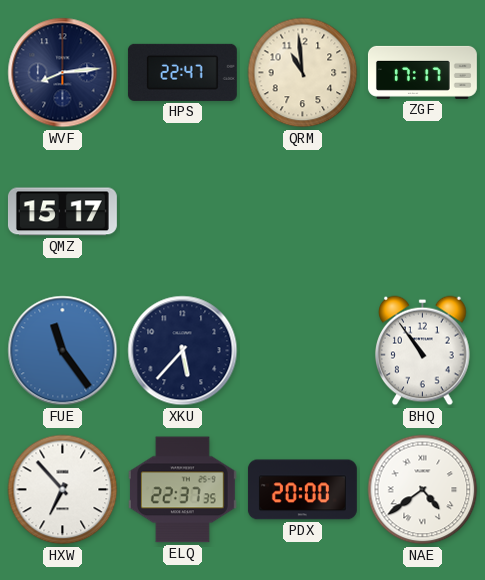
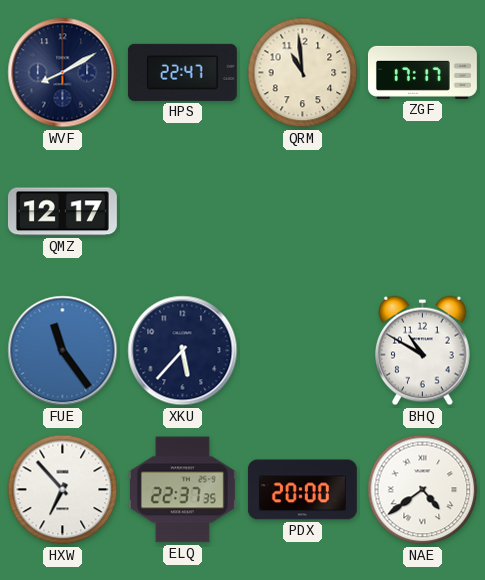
WVF: 8:14 -> 8:10 (63, 73)
QMZ: 15:17 -> 12:17 (62, 212)
BHQ: 10:54 -> 10:50 (423, 351)
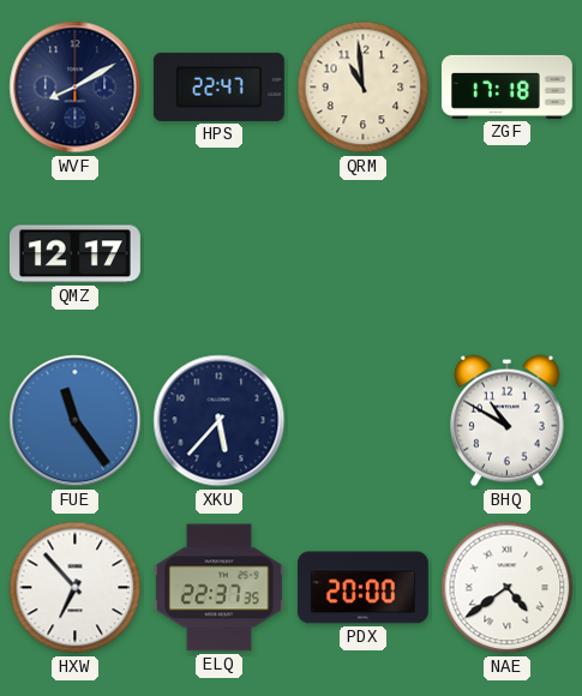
ZGF: 17:17 -> 17:18 (506, 86)
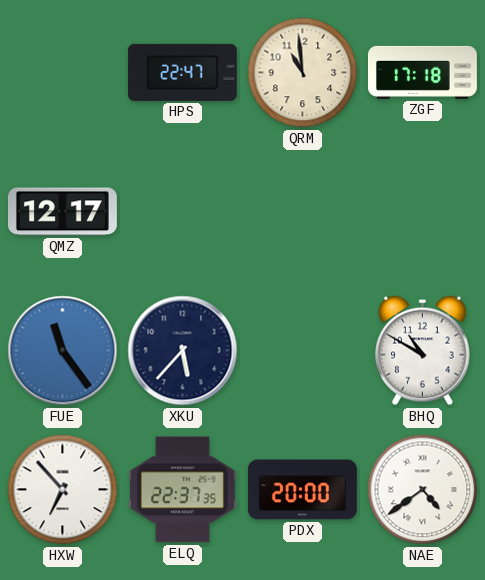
WVF: 8:10 -> none (76, 88)
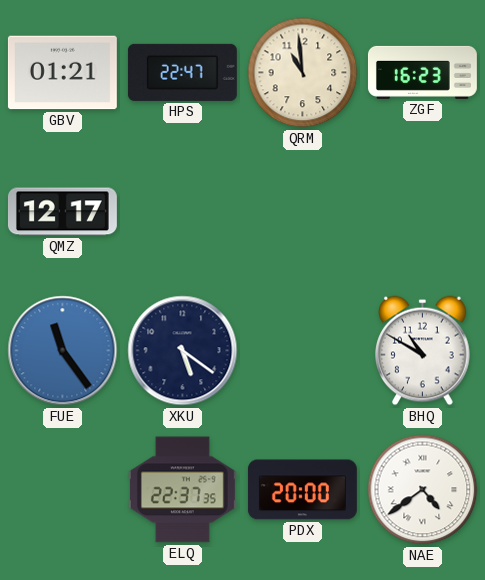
GBV: none -> 01:21 (62, 73)
ZGF: 17:18 -> 16:23 (422, 72)
XKU: 5:37 -> 5:21 (183, 351)
HXW: 6:53 -> none (63, 490)
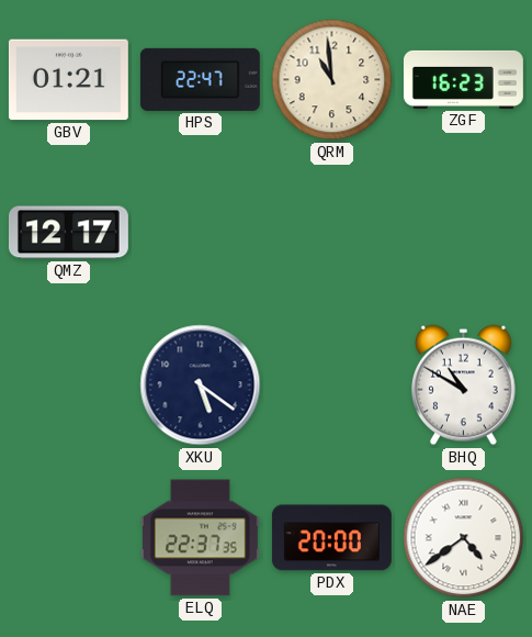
FUE: 11:24 -> none (63, 351)
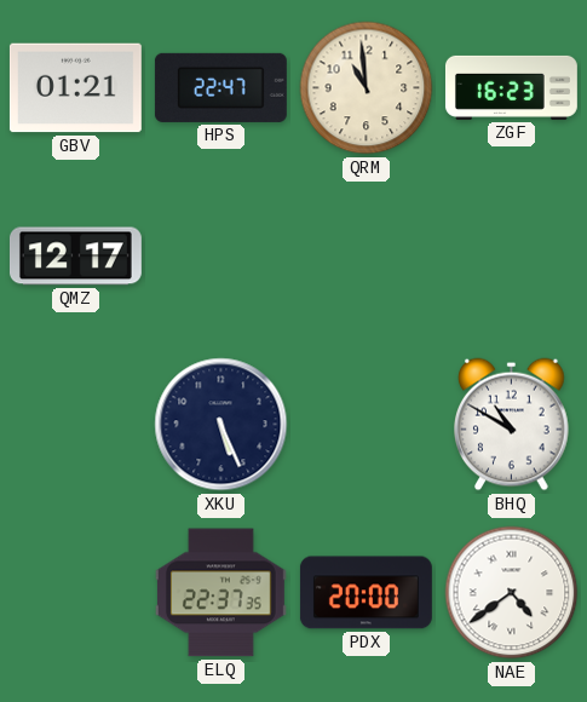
XKU: 5:21 -> 5:26 (221, 425)
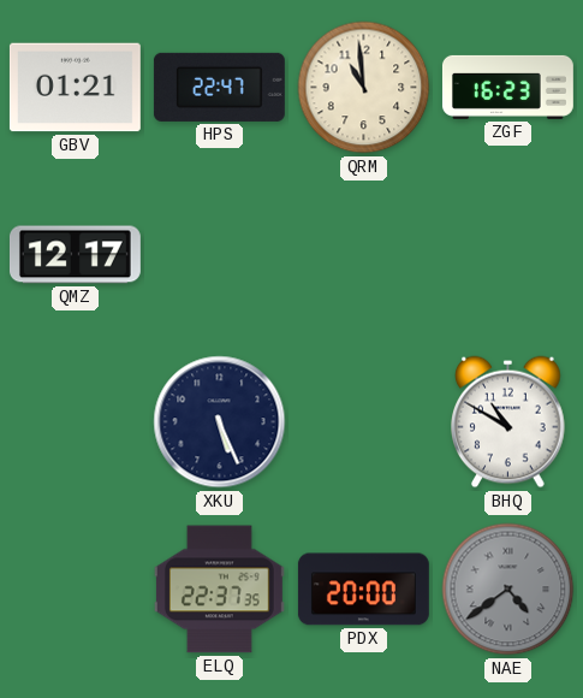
NAE dial: white -> grey (508, 590)
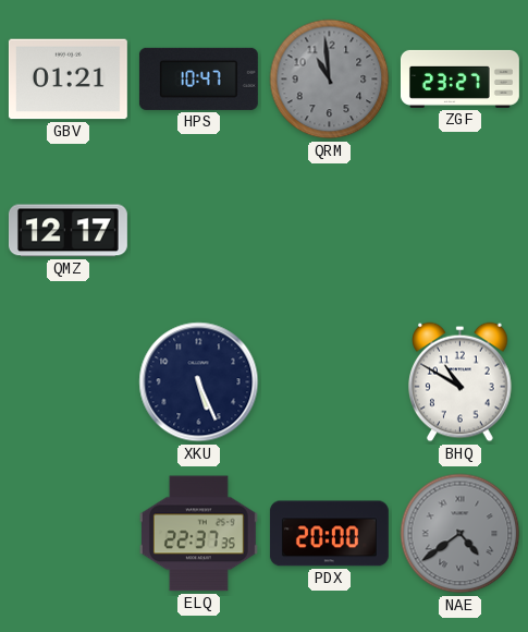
HPS: 22:47 -> 10:47 (198, 78)
QRM dial: cream -> grey (330, 80)
ZGF: 16:23 -> 23:27 (459, 78)
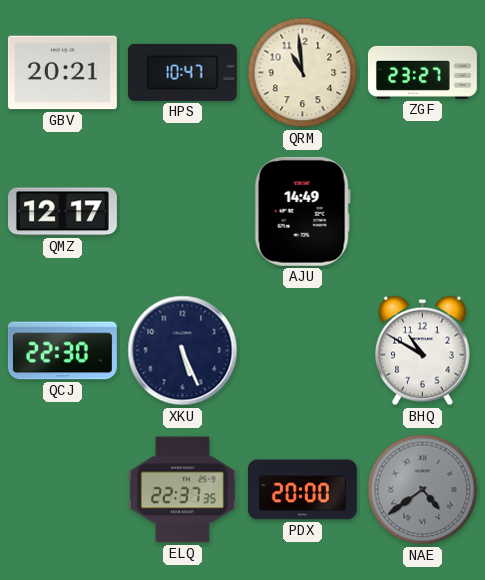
GBV: 01:21 -> 20:21 (62, 73)
QRM dial: grey -> cream (303, 73)
AJU: none -> 14:49 (302, 211)
QCJ: none -> 22:30 (62, 351)
